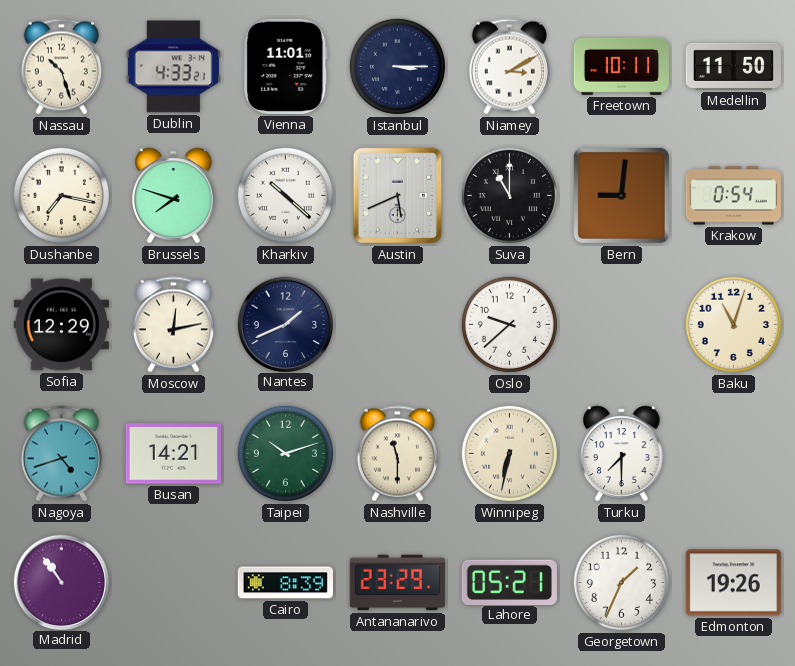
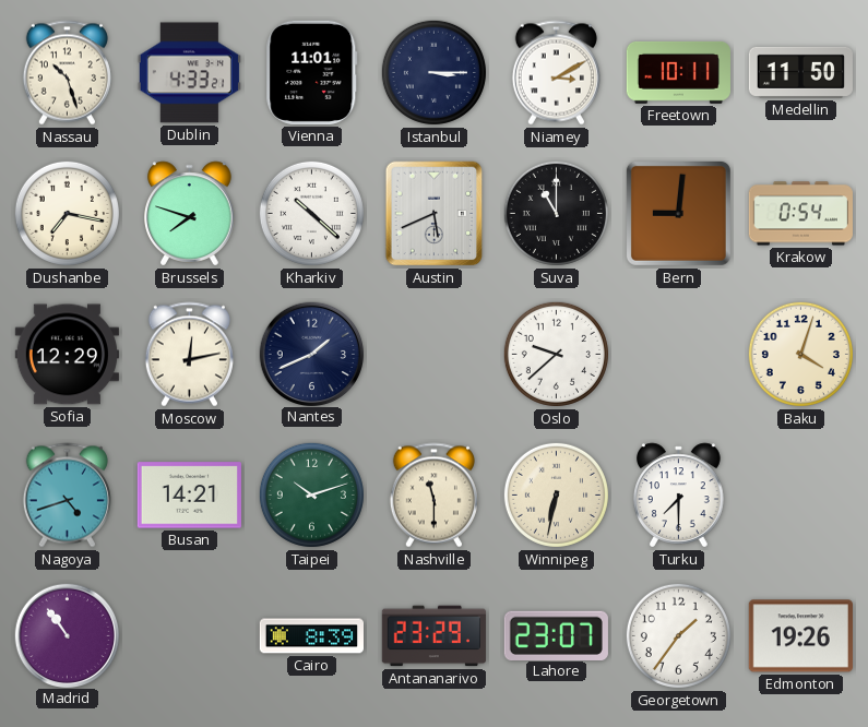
Baku: 11:03 -> 4:03 (800, 354)
Lahore: 05:21 -> 23:07 (556, 635)
Georgetown: 1:34 -> 1:36 (678, 635)
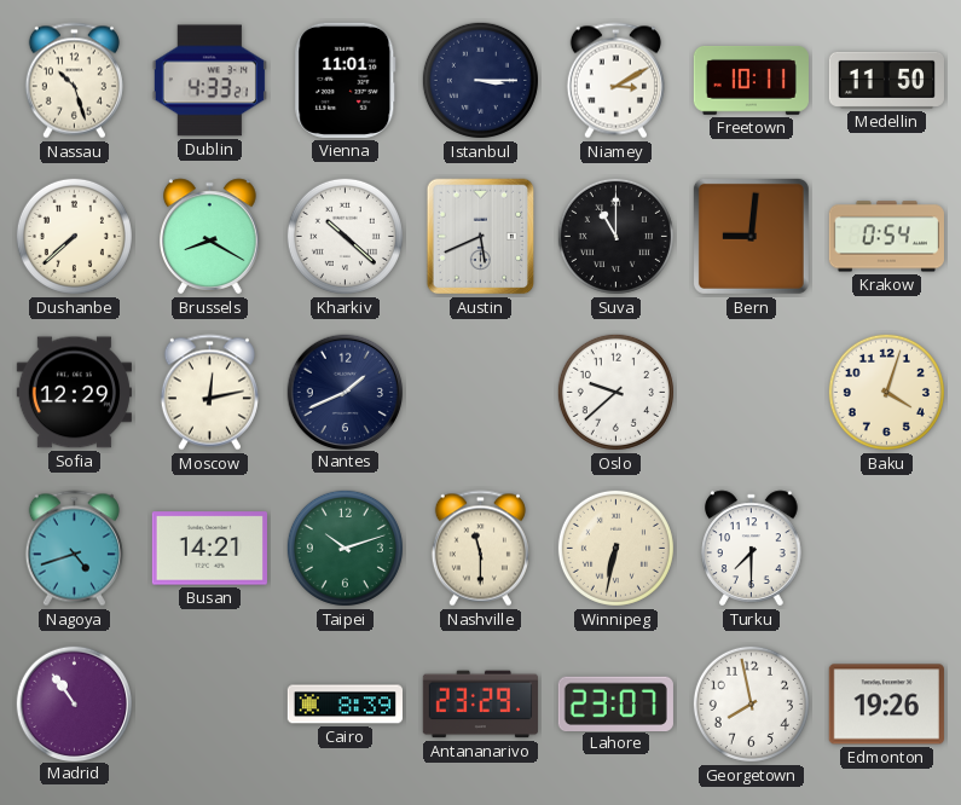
Dushanbe: 7:17 -> 7:38 (74, 236)
Brussels: 7:48 -> 8:20 (210, 237)
Georgetown: 1:36 -> 7:58 (751, 703)
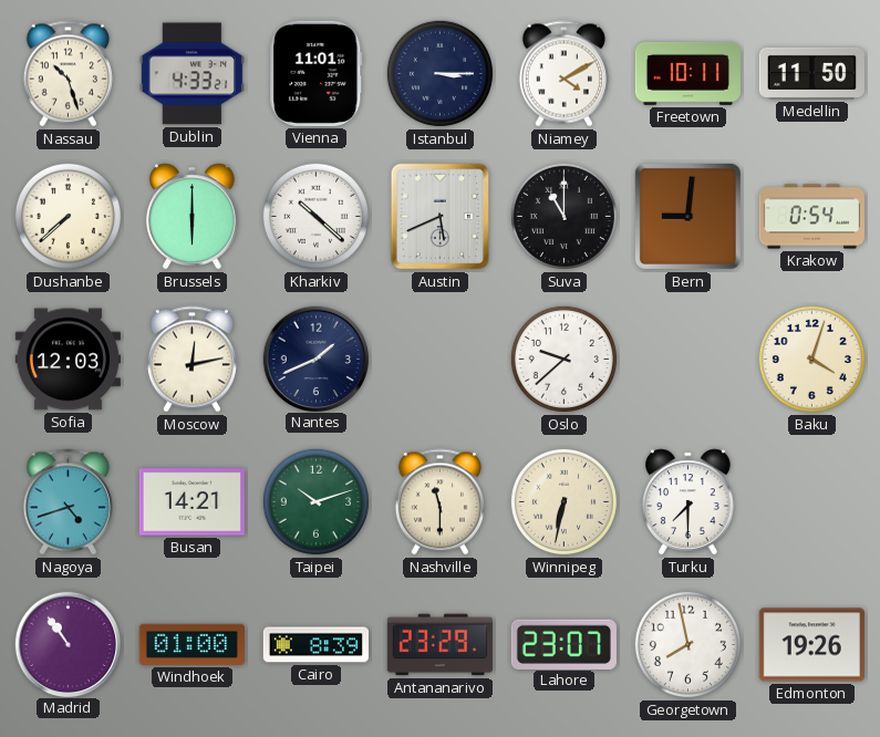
Niamey: 3:10 -> 4:10 (563, 74)
Brussels: 8:20 -> 6:00 (193, 217)
Sofia: 12:29 -> 12:03 (68, 360)
Windhoek: none -> 01:00 (191, 644)
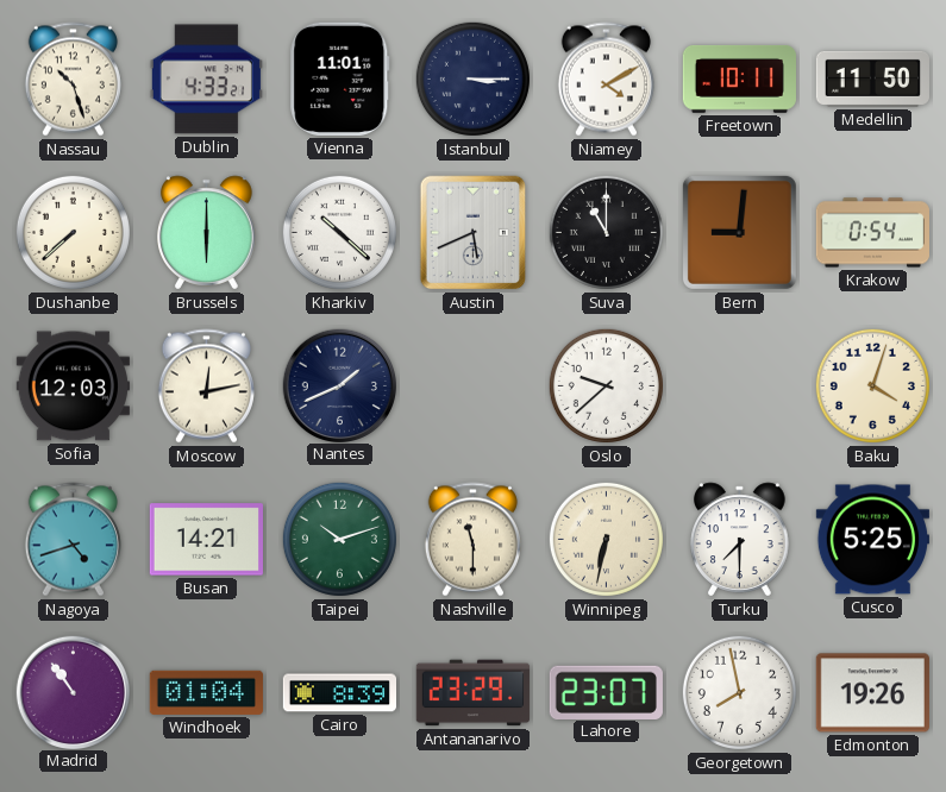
Cusco: none -> 5:25 (872, 540)
Windhoek: 01:00 -> 01:04 (206, 692)
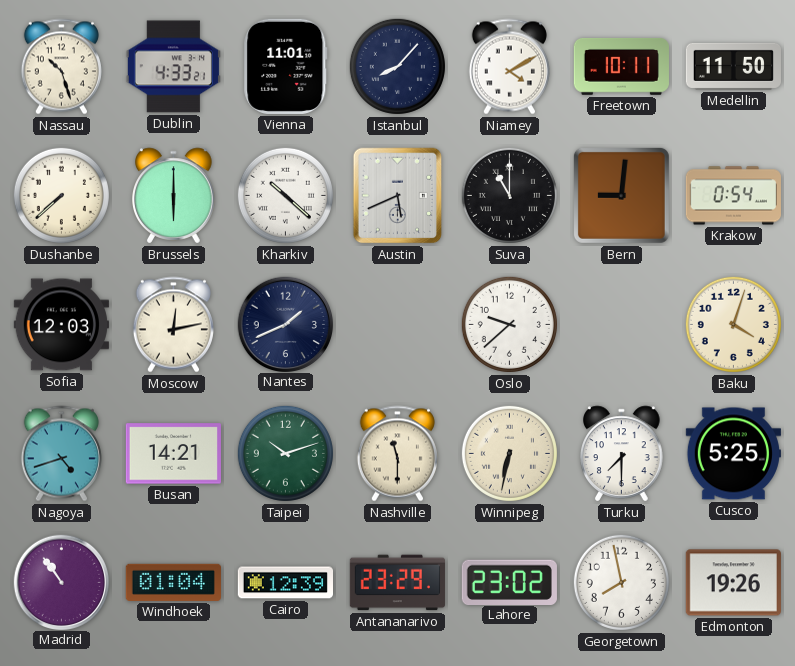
Istanbul: 3:15 -> 8:07 (397, 66)
Cairo: 8:39 -> 12:39 (285, 583)
Lahore: 23:07 -> 23:02 (509, 582)
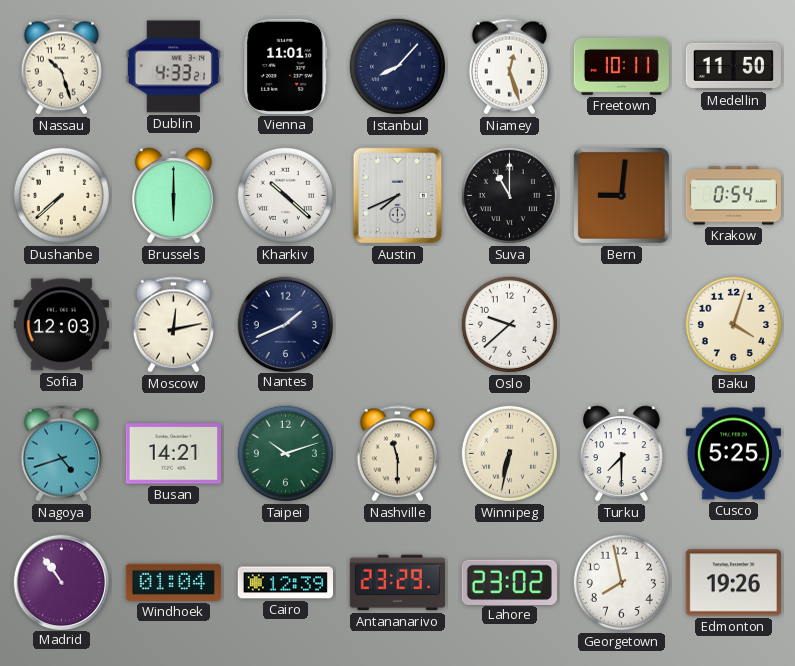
Niamey: 4:10 -> 12:27 (509, 67)
Austin: 5:41 -> 7:41 (398, 196)
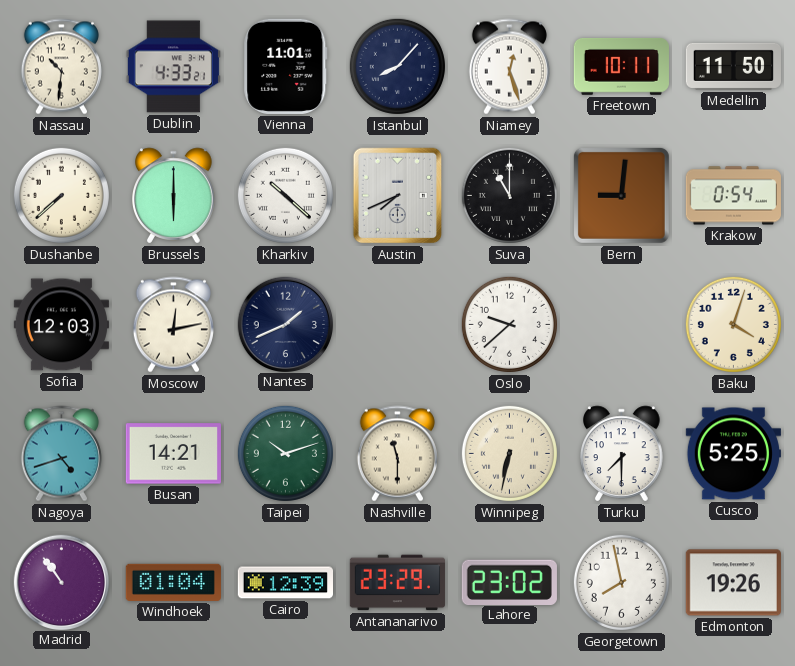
Nassau: 10:27 -> 10:31 (61, 67)
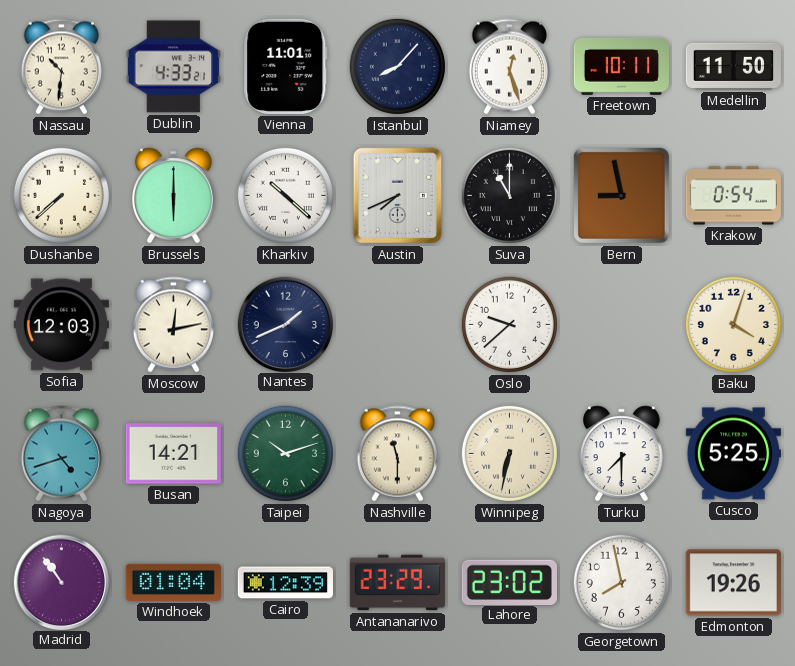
Bern: 9:01 -> 8:58 (621, 195)
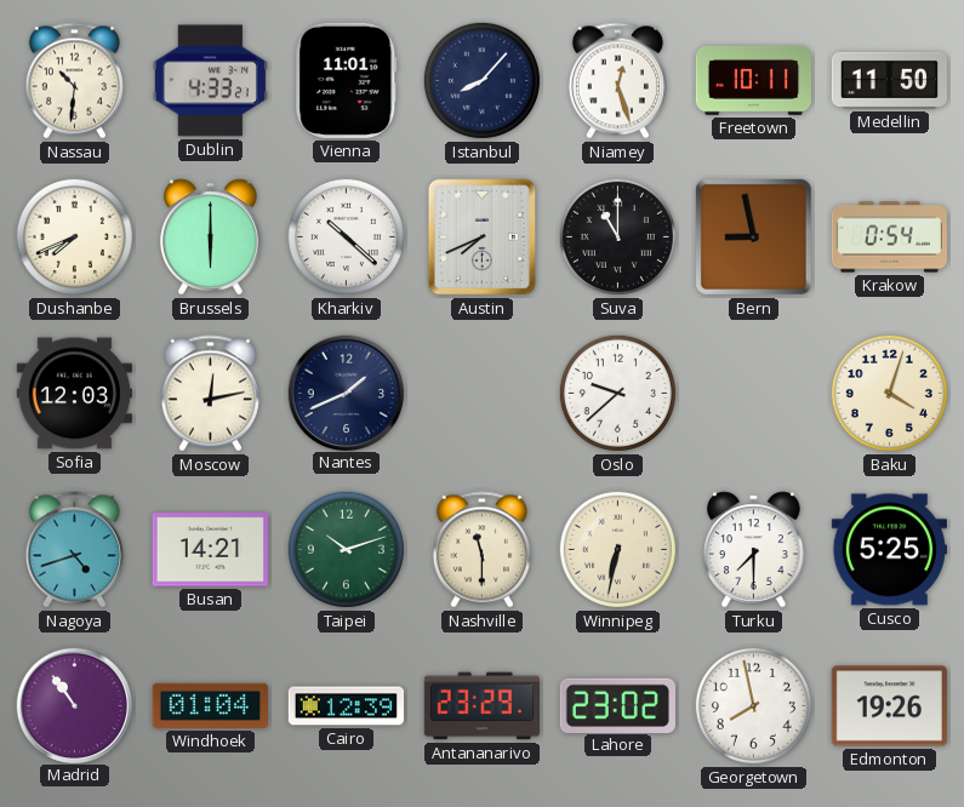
Dushanbe: 7:38 -> 7:41 (74, 236)
